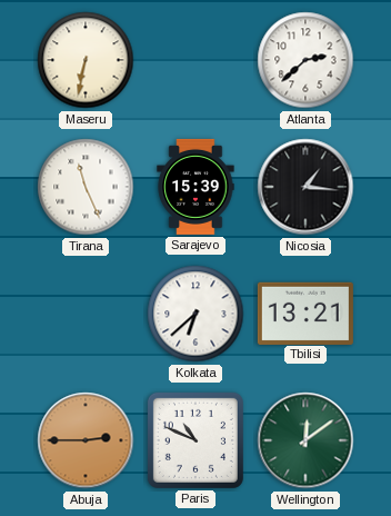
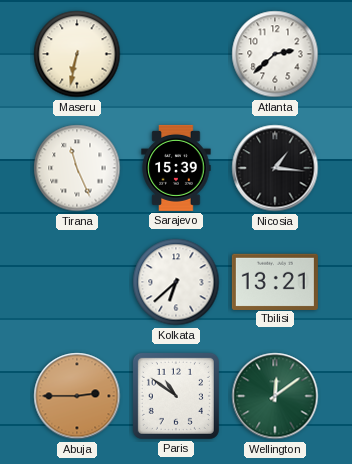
Paris: 10:49 -> 10:51 (176, 396)
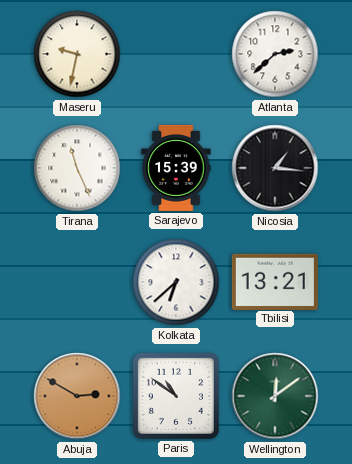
Maseru: 6:32 -> 9:32 (77, 54)
Abuja: 2:45 -> 2:50 (77, 396)
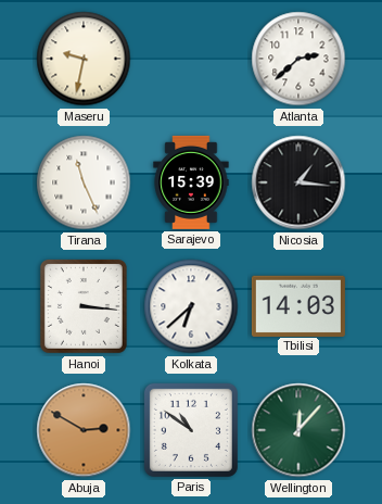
Hanoi: none -> 3:16 (84, 306)
Tbilisi: 13:21 -> 14:03 (298, 305)
Wellington: 12:09 -> 12:07 (298, 430)
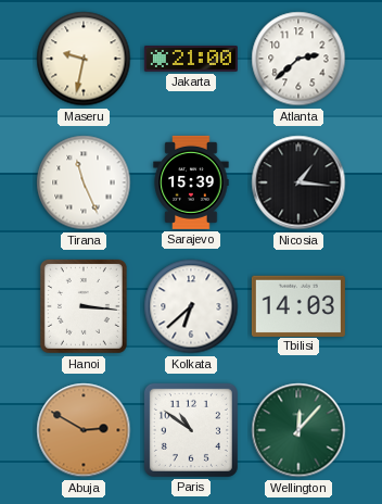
Jakarta: none -> 21:00 (191, 60)
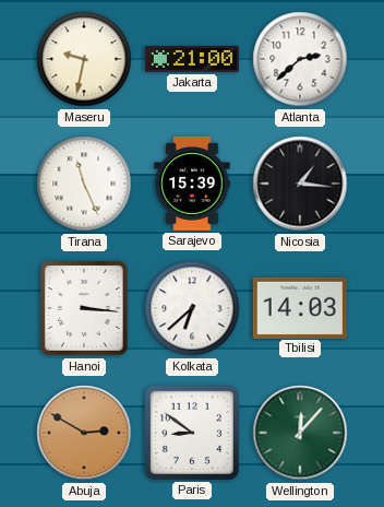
Paris: 10:51 -> 8:51 (192, 433)
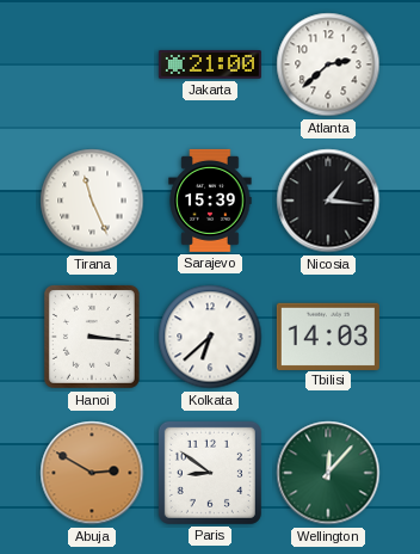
Maseru: 9:32 -> none (84, 59)
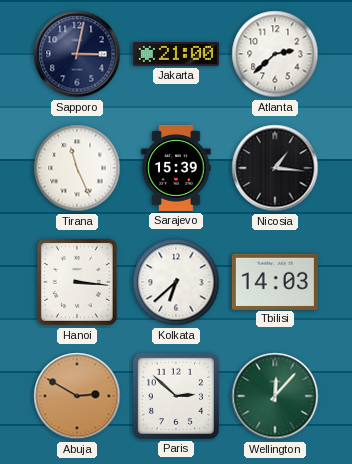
Sapporo: none -> 3:02 (77, 54)
Paris: 8:51 -> 2:52 (176, 396)
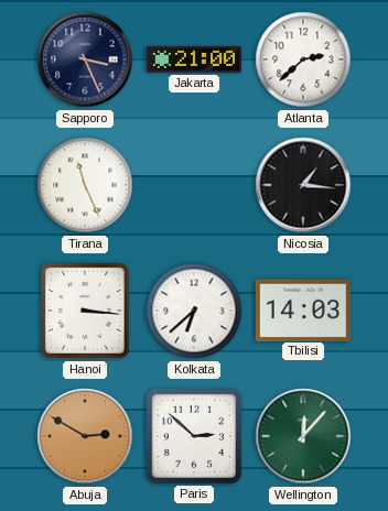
Sapporo: 3:02 -> 3:26 (85, 59)
Sarajevo: 15:39 -> none (176, 168)
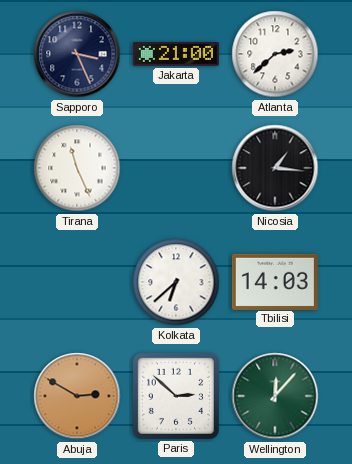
Hanoi: 3:16 -> none (85, 311)
